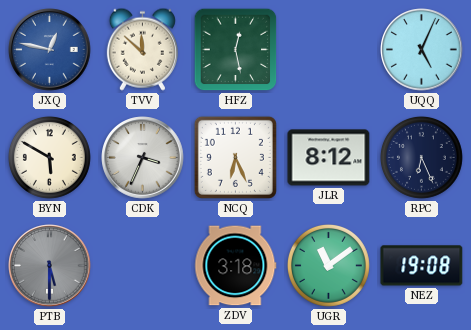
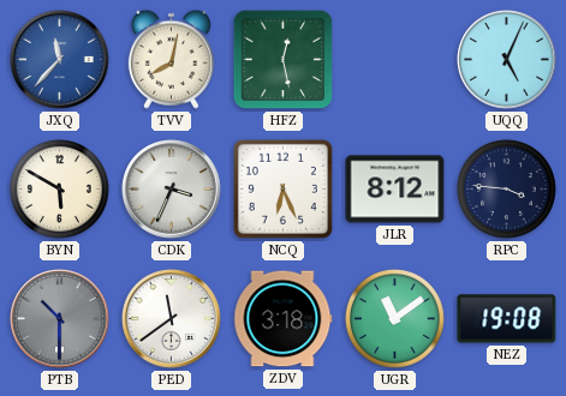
JXQ: 12:47 -> 11:37 (60, 60)
TVV: 11:52 -> 8:02 (171, 59)
RPC: 6:26 -> 3:46 (506, 188)
PTB: 5:30 -> 10:30 (60, 319)
PED: none -> 11:39 (172, 319)
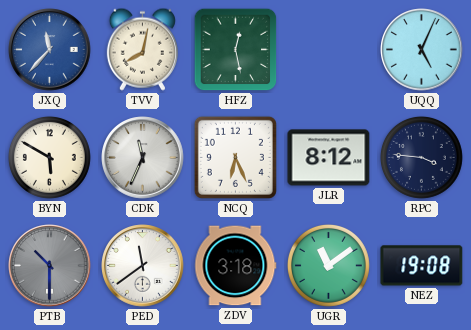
CDK: 3:34 -> 11:34 (143, 158)
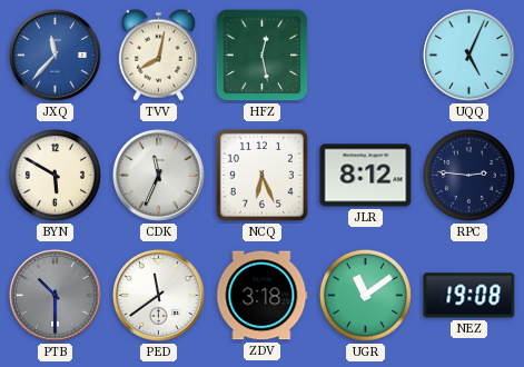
RPC: 3:46 -> 2:46 (468, 175)
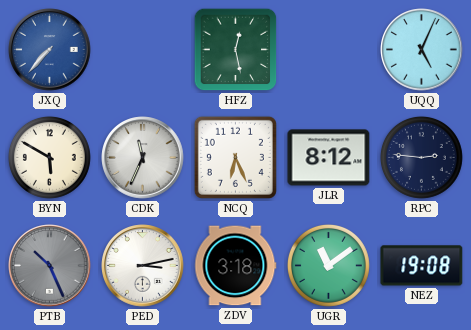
JXQ: 11:37 -> 7:37 (50, 50)
TVV: 8:02 -> none (158, 54)
PTB: 10:30 -> 10:26 (50, 266)
PED: 11:39 -> 3:13 (143, 266)
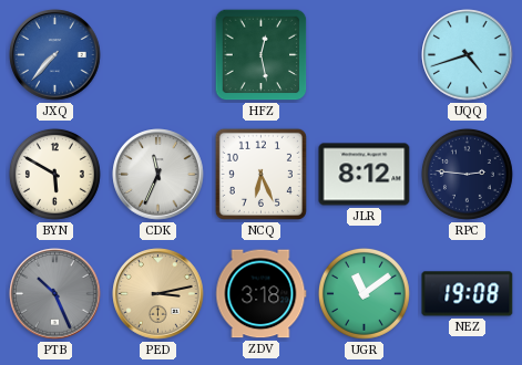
UQQ: 5:04 -> 4:42 (468, 55)
PED dial: white -> champagne (158, 294)
